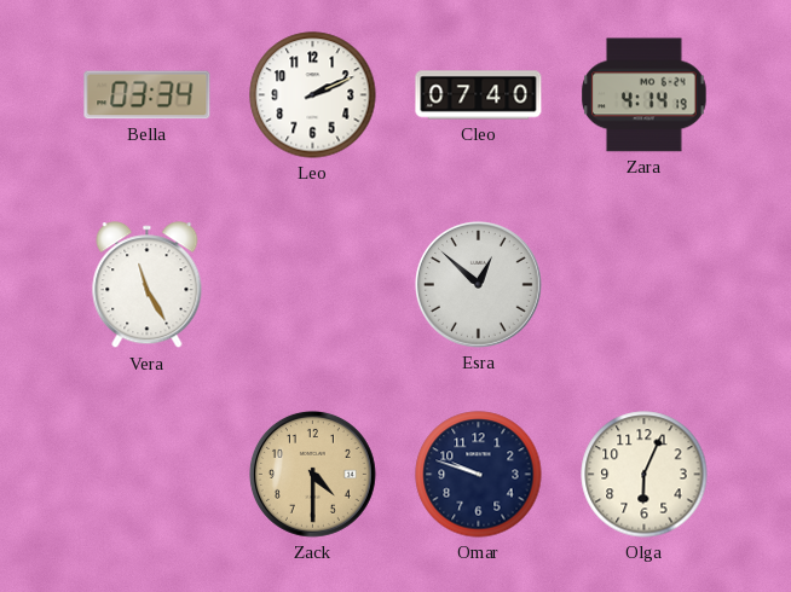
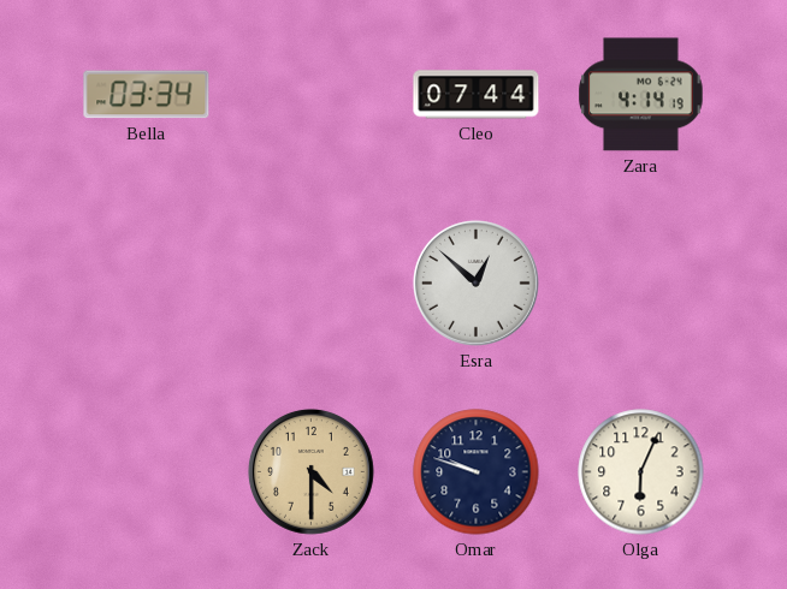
Leo: 2:11 -> none (313, 95)
Cleo: 07:40 -> 07:44 (477, 95)
Vera: 11:25 -> none (148, 285)
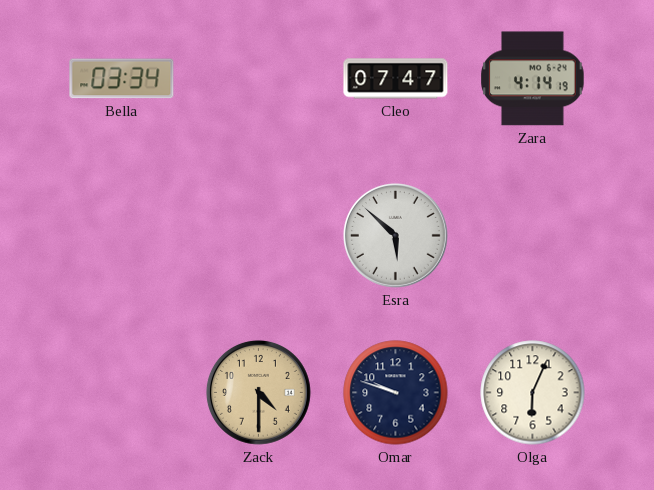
Cleo: 07:44 -> 07:47 (396, 79)
Esra: 12:52 -> 5:52 (395, 235)
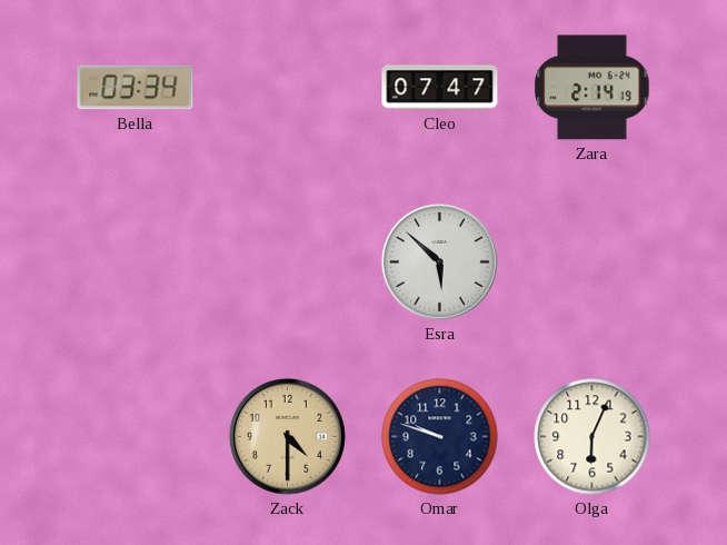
Zara: 4:14 -> 2:14 (592, 88)
